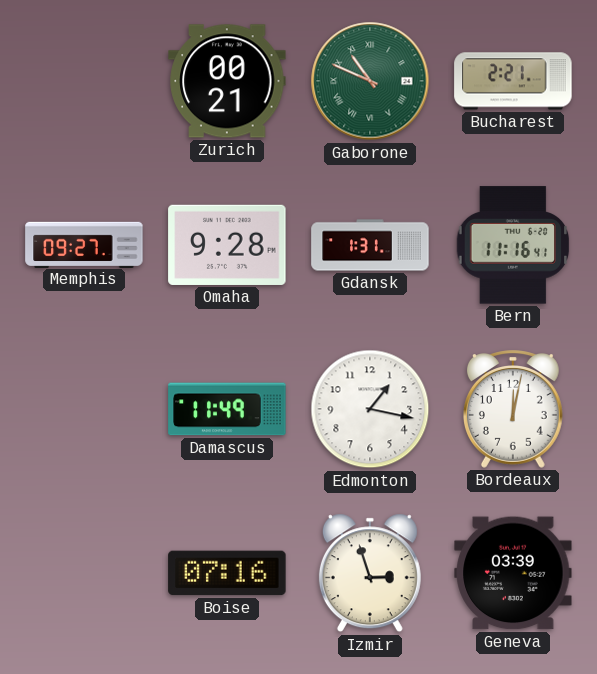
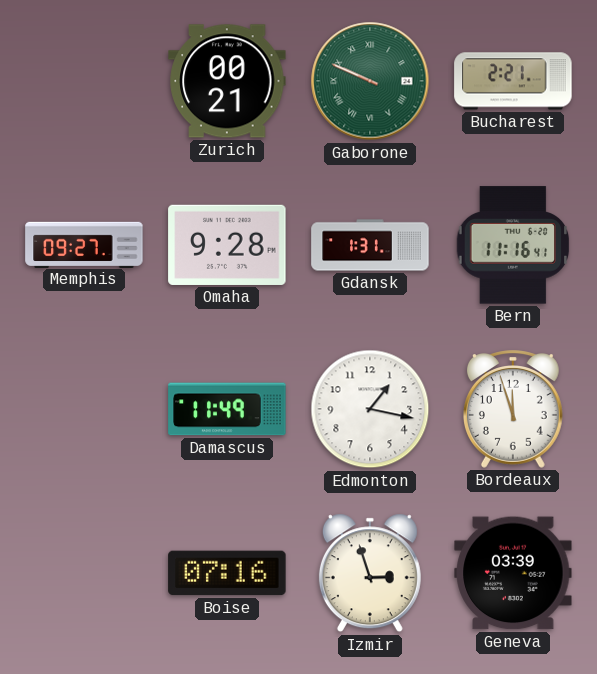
Gaborone: 10:49 -> 9:49 (370, 81)
Bordeaux: 12:02 -> 11:57 (513, 409)
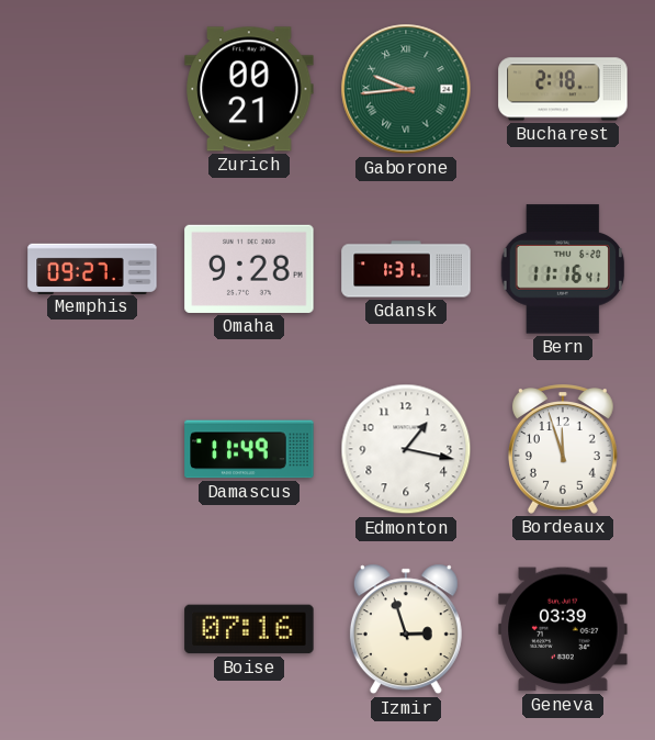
Gaborone: 9:49 -> 9:44 (406, 89)
Bucharest: 2:21 -> 2:18 (563, 89)
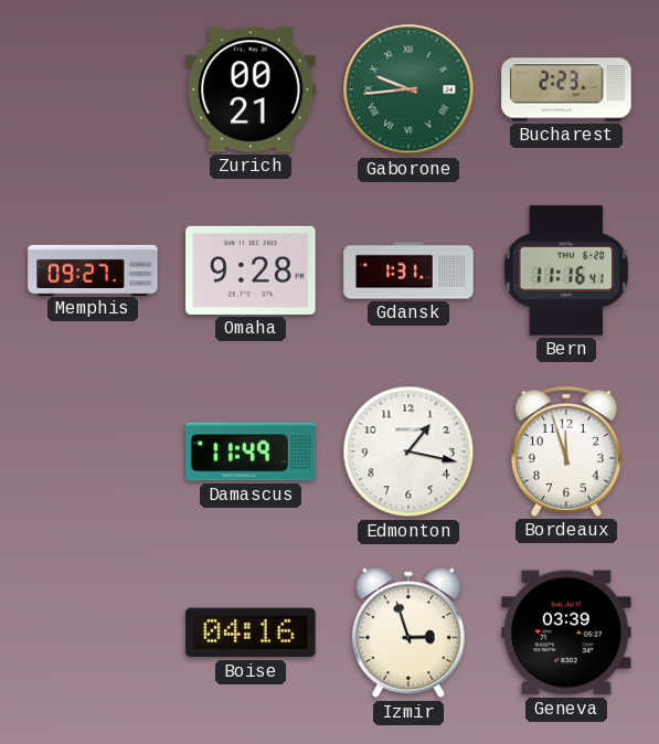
Bucharest: 2:18 -> 2:23 (566, 89)
Boise: 07:16 -> 04:16 (251, 633)
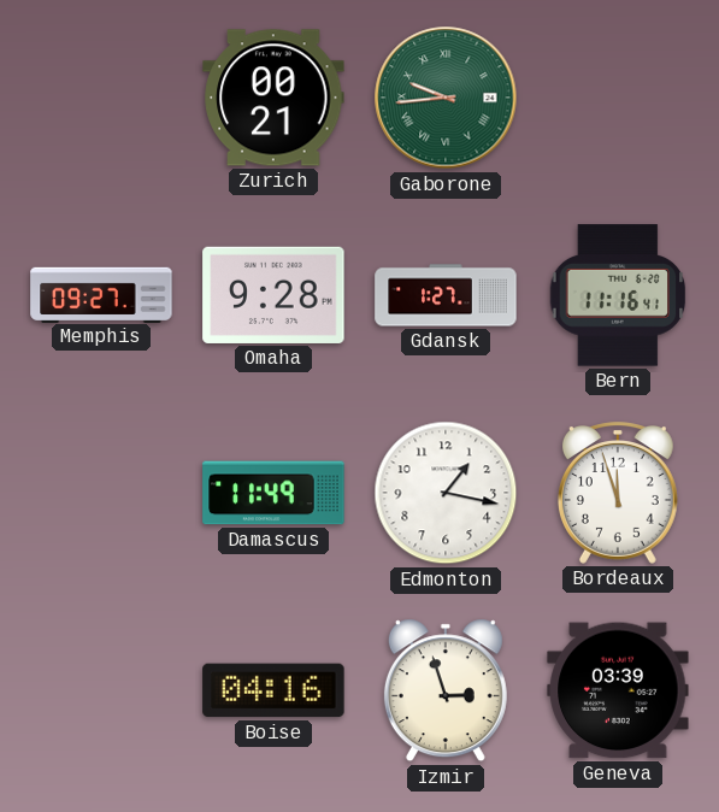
Bucharest: 2:23 -> none (566, 89)
Gdansk: 1:31 -> 1:27 (446, 295)
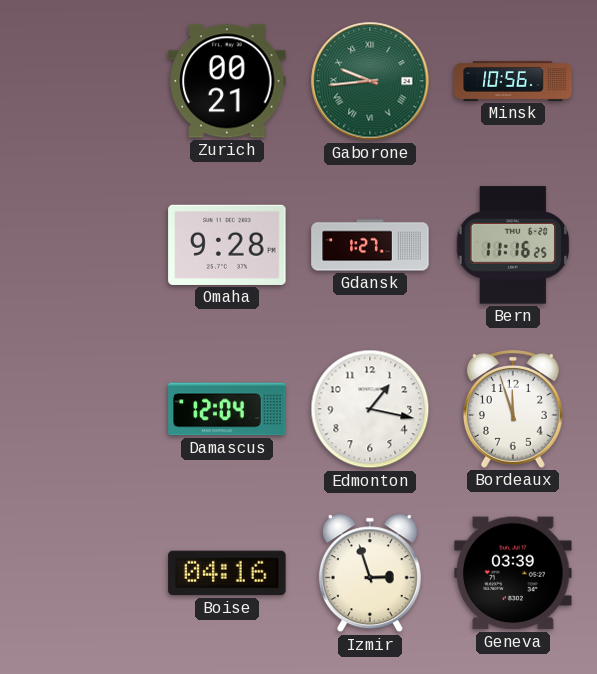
Minsk: none -> 10:56 (513, 82)
Memphis: 09:27 -> none (101, 294)
Bern: 11:16:41 -> 11:16:25 (513, 245)
Damascus: 11:49 -> 12:04 (227, 409)
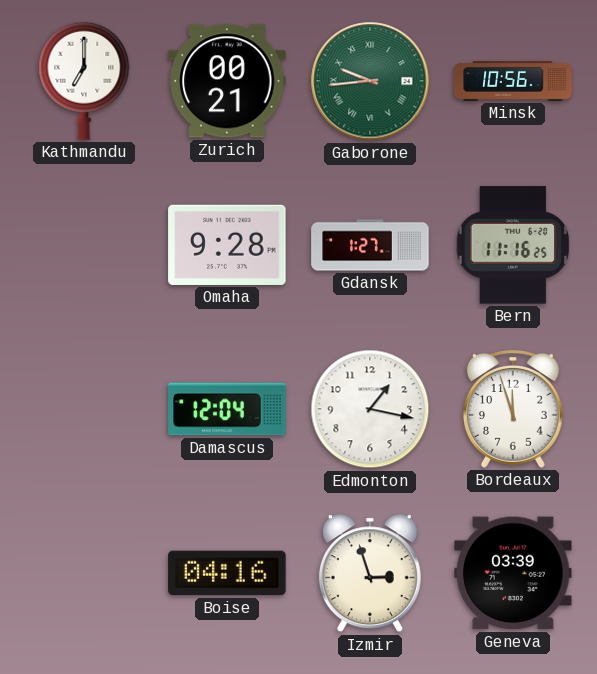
Kathmandu: none -> 7:00 (84, 81)
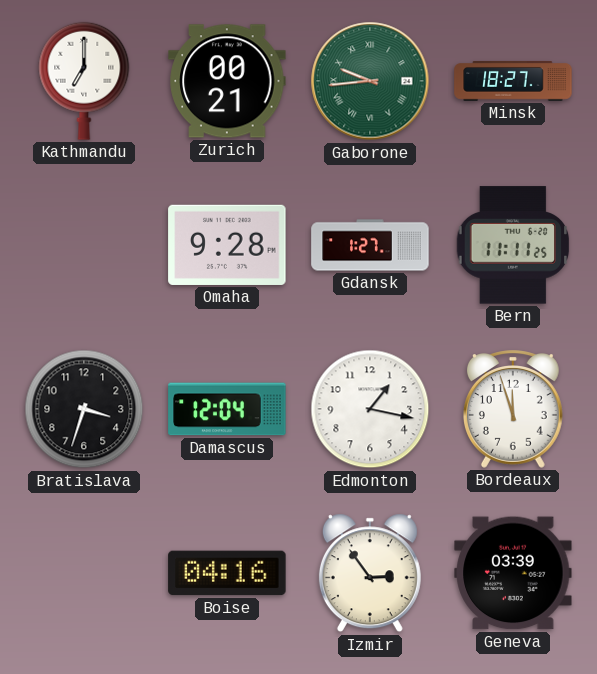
Minsk: 10:56 -> 18:27 (513, 82)
Bern: 11:16 -> 11:11 (513, 245)
Bratislava: none -> 3:33 (84, 409)
Izmir: 2:57 -> 2:54 (370, 573)
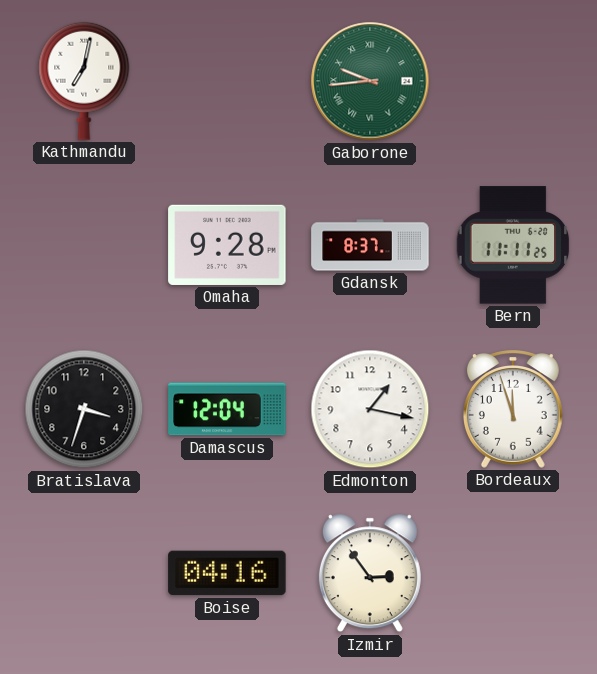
Kathmandu: 7:00 -> 7:02 (84, 81)
Zurich: 00:21 -> none (227, 81)
Minsk: 18:27 -> none (513, 82)
Gdansk: 1:27 -> 8:37 (370, 245)
Geneva: 03:39 -> none (513, 573)
